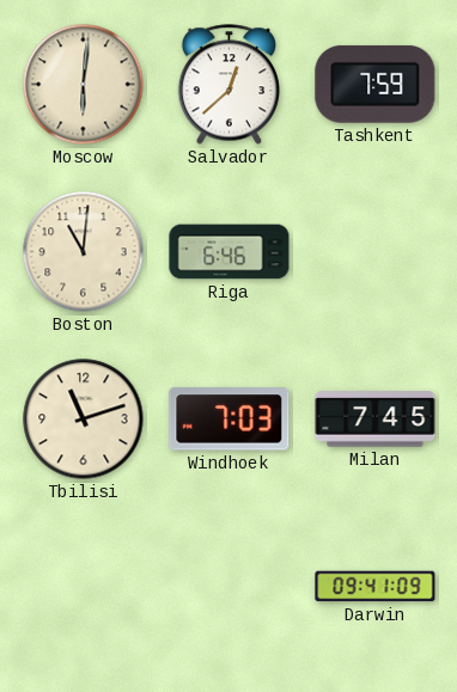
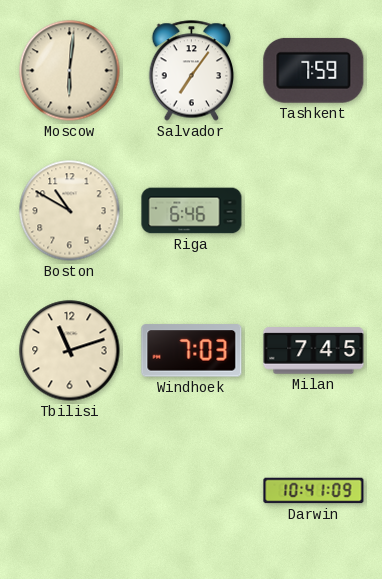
Salvador: 12:38 -> 7:06 (192, 71)
Boston: 11:01 -> 10:50 (70, 211)
Darwin: 09:41 -> 10:41 (314, 491)
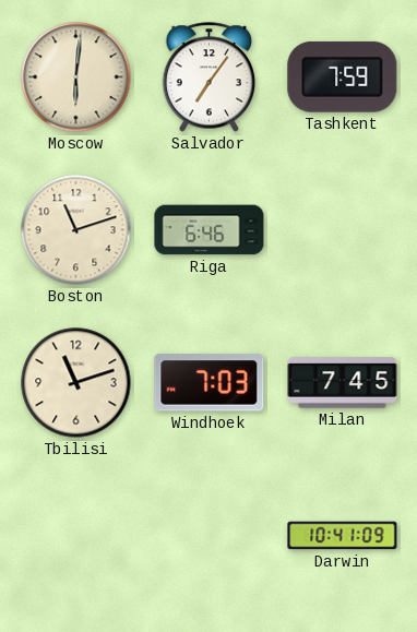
Boston: 10:50 -> 11:12 (76, 230)
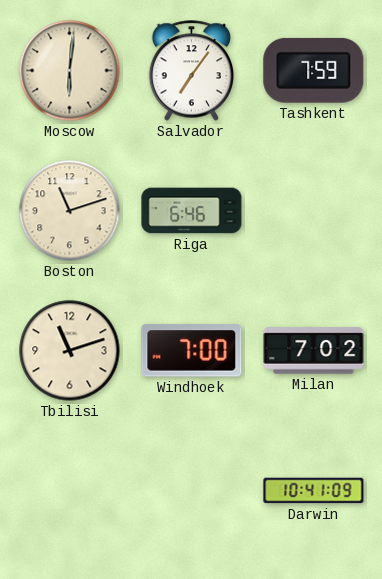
Windhoek: 7:03 -> 7:00 (192, 351)
Milan: 7:45 -> 7:02 (314, 351)
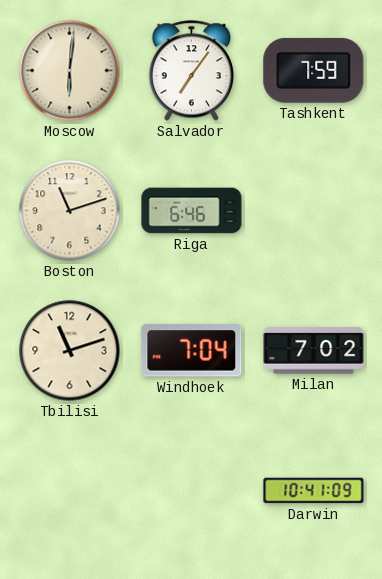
Windhoek: 7:00 -> 7:04 (192, 351)
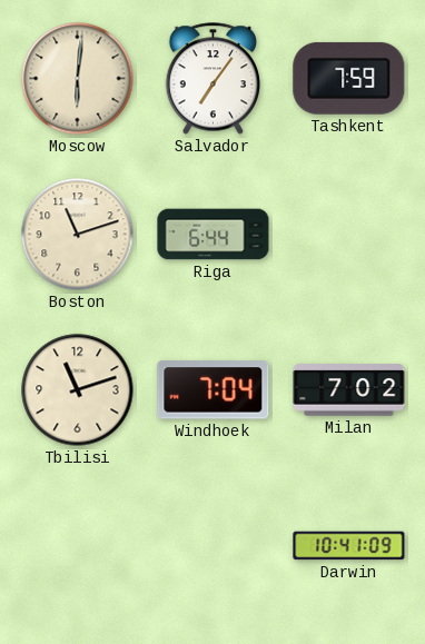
Riga: 6:46 -> 6:44 (214, 235)
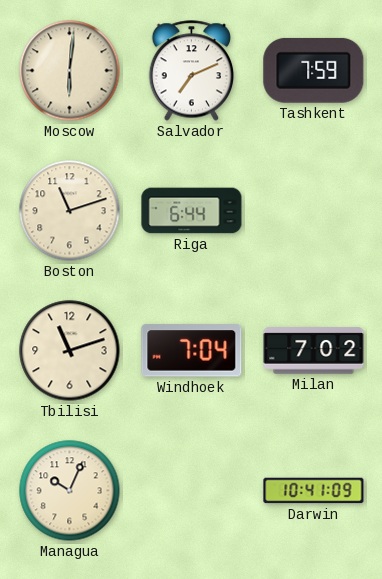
Salvador: 7:06 -> 7:11 (192, 71)
Managua: none -> 10:04 (70, 491)
